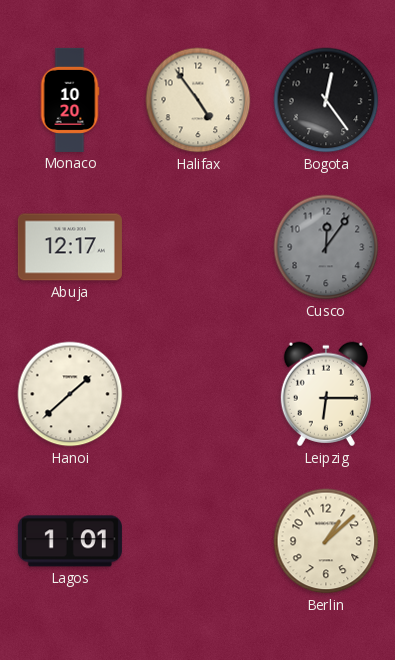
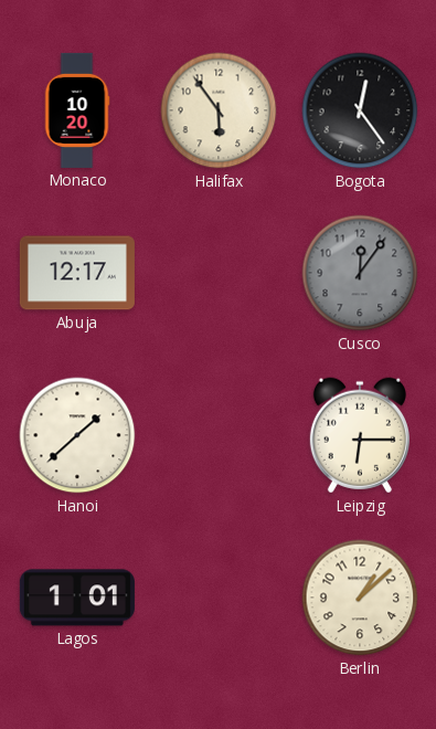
Halifax: 4:54 -> 5:54 (219, 110)
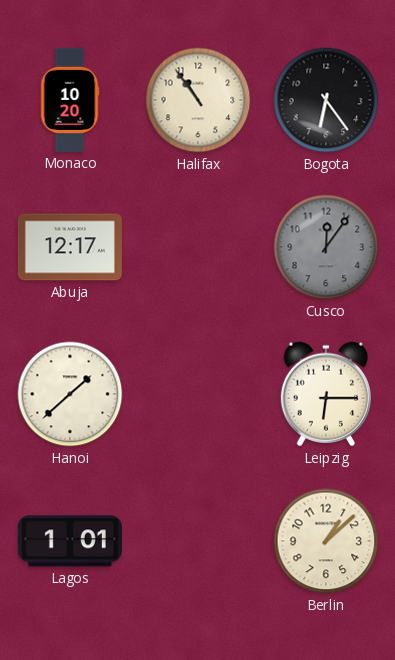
Halifax: 5:54 -> 10:54 (198, 100)
Bogota: 12:24 -> 6:24 (326, 100)
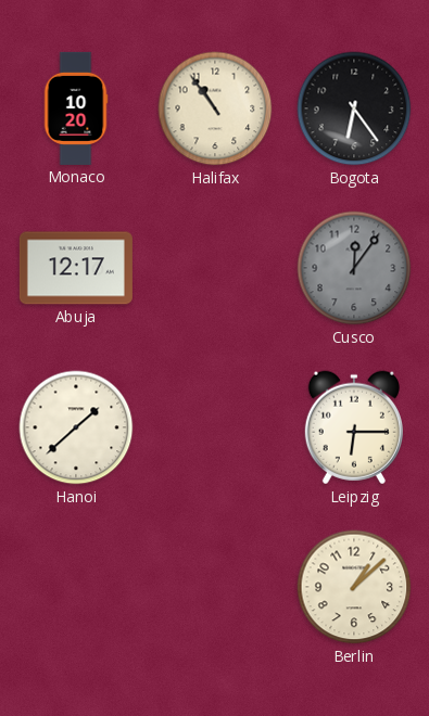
Lagos: 1:01 -> none (70, 541)
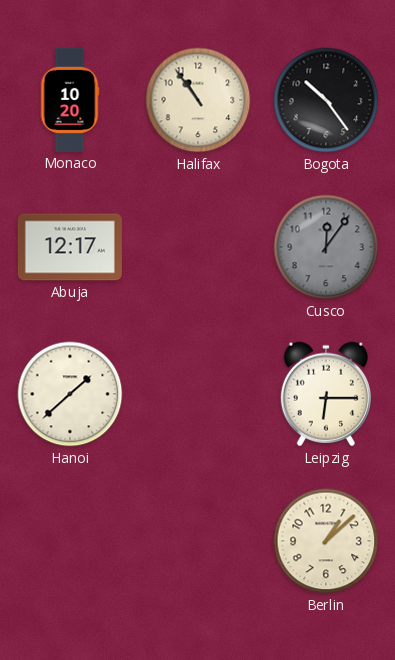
Bogota: 6:24 -> 10:24 (326, 100)
